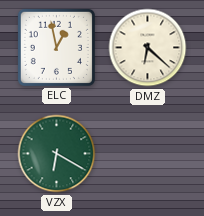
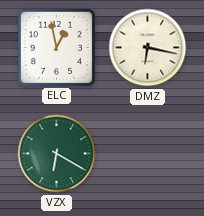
DMZ: 6:22 -> 6:17 (148, 48)
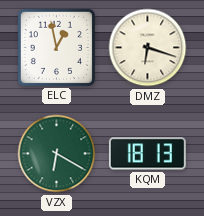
DMZ: 6:17 -> 6:18 (148, 48)
KQM: none -> 18:13 (147, 154)
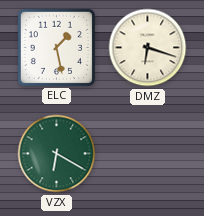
ELC: 12:58 -> 1:28 (56, 47)
KQM: 18:13 -> none (147, 154)
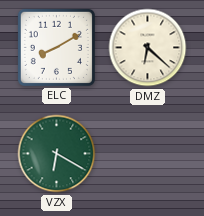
ELC: 1:28 -> 8:10 (56, 47)
DMZ: 6:18 -> 6:22 (148, 48)
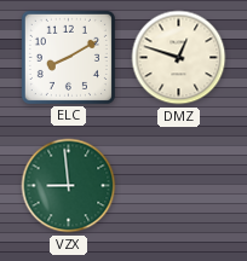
DMZ: 6:22 -> 12:48 (179, 58)
VZX: 6:20 -> 8:59 (69, 186)
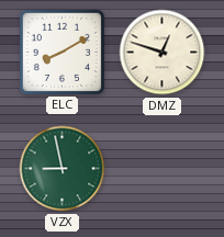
VZX: 8:59 -> 8:58 (63, 169)
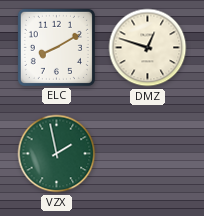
VZX: 8:58 -> 1:58 (57, 154)
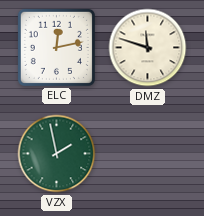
ELC: 8:10 -> 12:13 (56, 47)
DMZ: 12:48 -> 11:48 (148, 48)
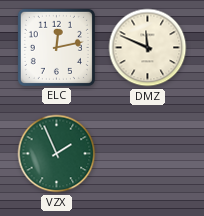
DMZ: 11:48 -> 11:49 (148, 48)
VZX: 1:58 -> 1:56 (57, 154)
